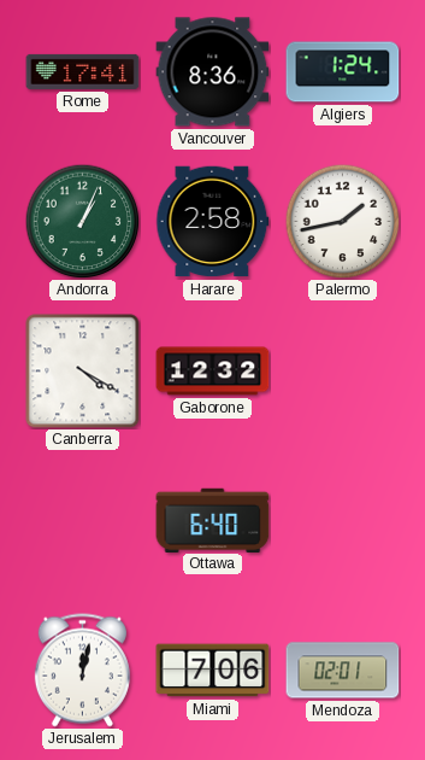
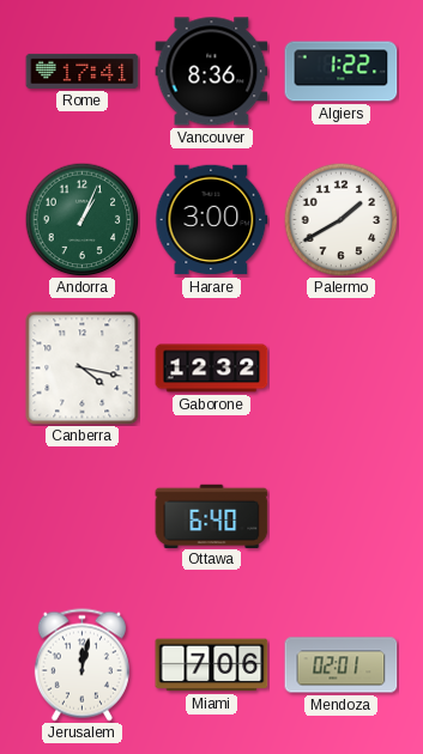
Algiers: 1:24 -> 1:22 (342, 72)
Harare: 2:58 -> 3:00 (212, 220)
Palermo: 1:43 -> 1:40 (340, 219)
Canberra: 4:20 -> 4:17 (83, 369)
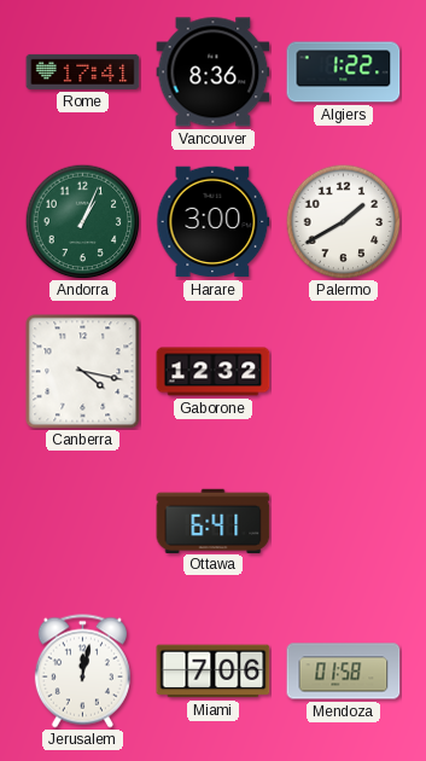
Ottawa: 6:40 -> 6:41 (214, 521)
Mendoza: 02:01 -> 01:58 (344, 672)
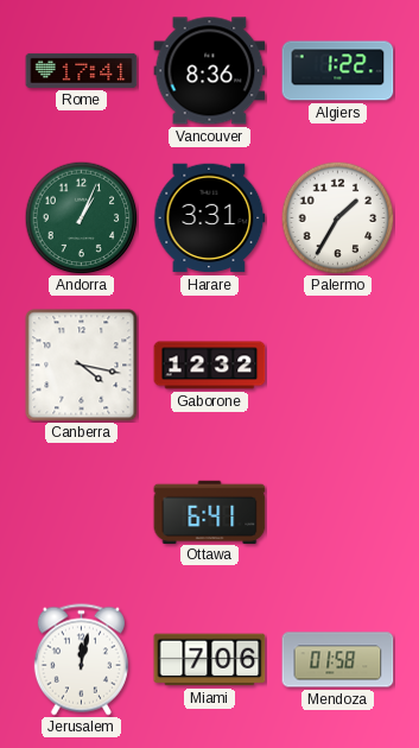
Harare: 3:00 -> 3:31 (210, 218)
Palermo: 1:40 -> 1:35 (337, 217)
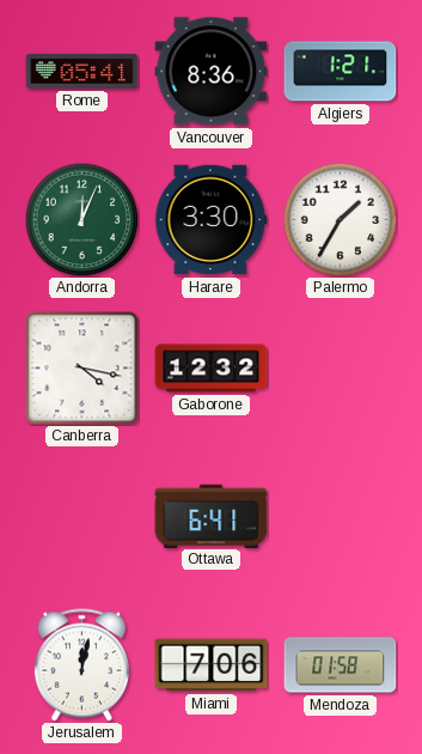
Rome: 17:41 -> 05:41 (82, 71)
Algiers: 1:22 -> 1:21 (341, 72)
Andorra: 1:04 -> 12:04 (81, 219)
Harare: 3:31 -> 3:30 (212, 220)
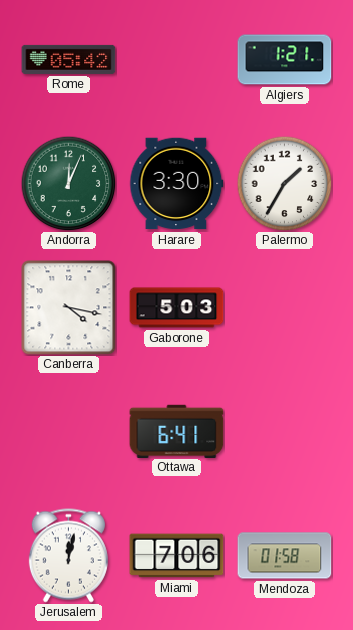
Rome: 05:41 -> 05:42 (69, 59)
Vancouver: 8:36 -> none (212, 72)
Gaborone: 12:32 -> 5:03 (177, 308)
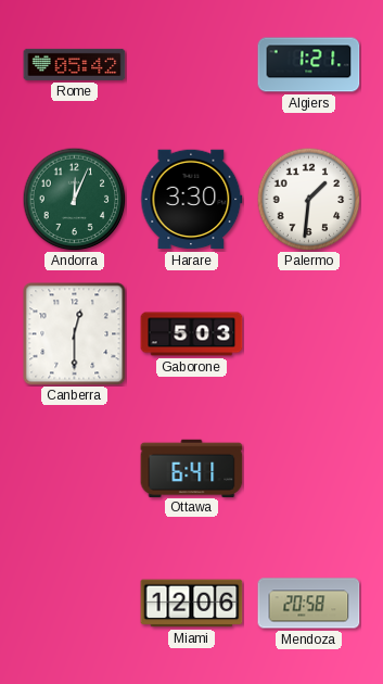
Palermo: 1:35 -> 1:31 (308, 199)
Canberra: 4:17 -> 12:30 (75, 334)
Jerusalem: 12:02 -> none (68, 556)
Miami: 7:06 -> 12:06 (192, 604)
Mendoza: 01:58 -> 20:58 (309, 604)
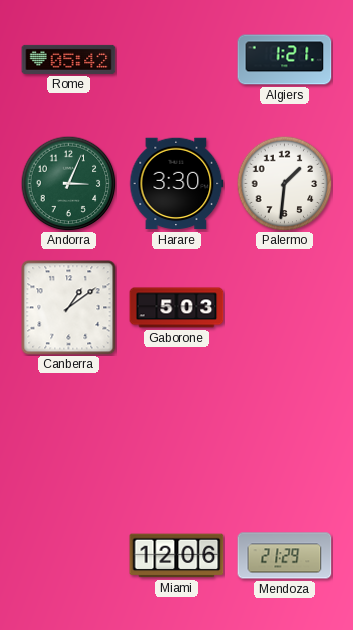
Andorra: 12:04 -> 3:04 (68, 183)
Canberra: 12:30 -> 1:09 (69, 308)
Ottawa: 6:41 -> none (192, 468)
Mendoza: 20:58 -> 21:29 (285, 556)
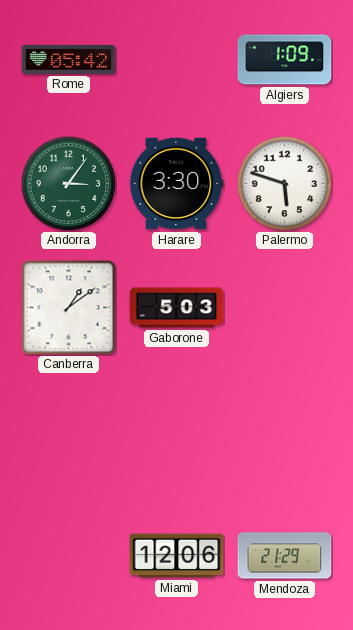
Algiers: 1:21 -> 1:09 (285, 60)
Andorra: 3:04 -> 3:06 (68, 183)
Palermo: 1:31 -> 5:48 (284, 183)
